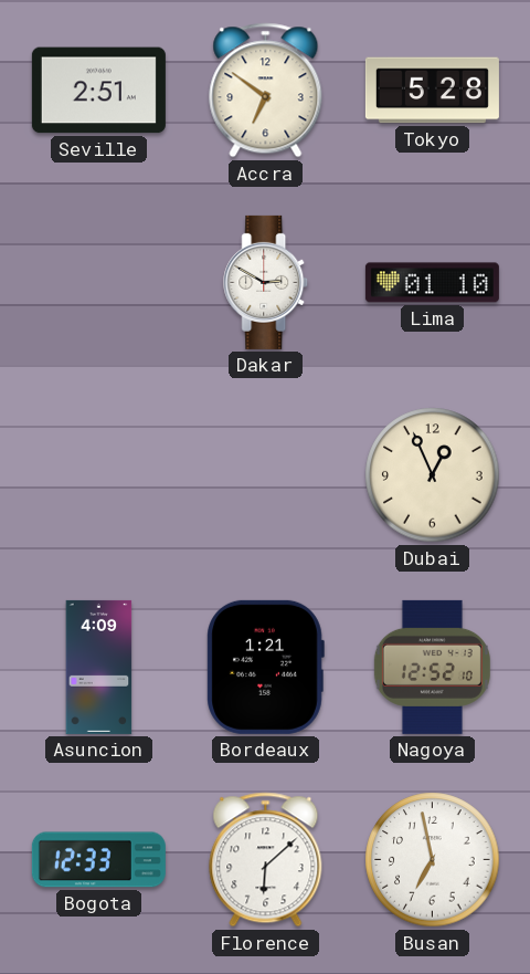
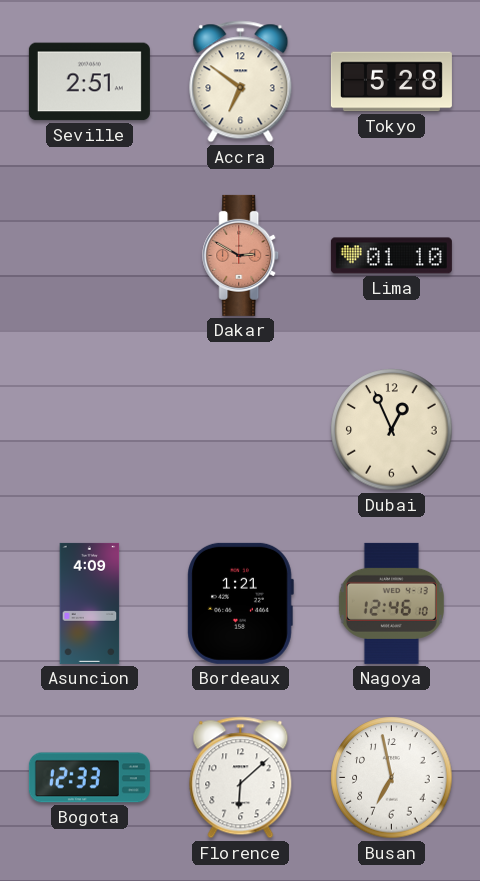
Dakar dial: white -> salmon (241, 255)
Nagoya: 12:52 -> 12:46 (391, 603)
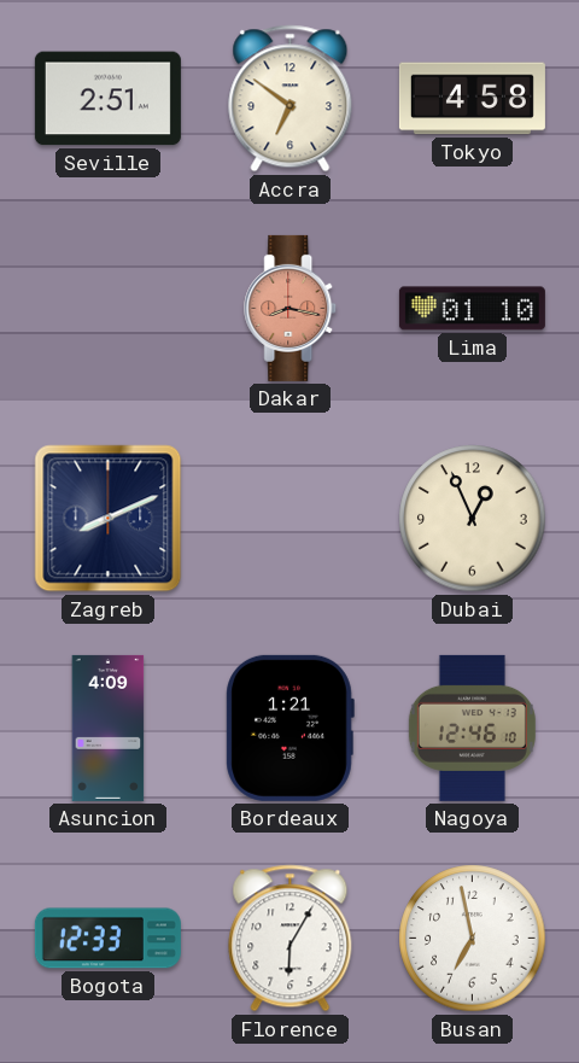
Tokyo: 5:28 -> 4:58 (472, 99)
Dakar: 2:50 -> 8:17 (291, 308)
Zagreb: none -> 8:11 (109, 519)
Florence: 6:08 -> 6:05 (291, 939)
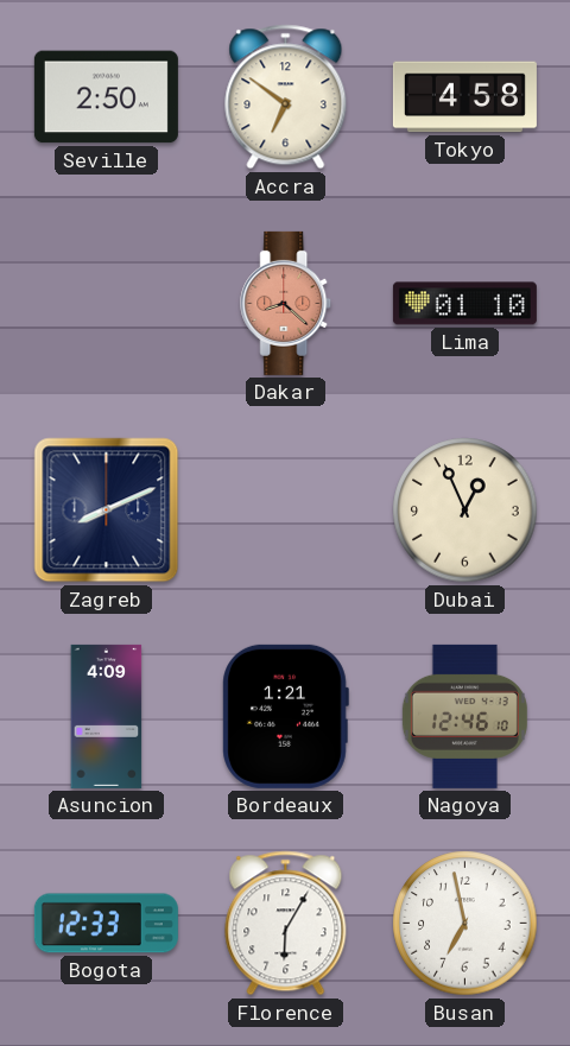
Seville: 2:51 -> 2:50 (106, 97)
Dakar: 8:17 -> 8:22 (286, 303)
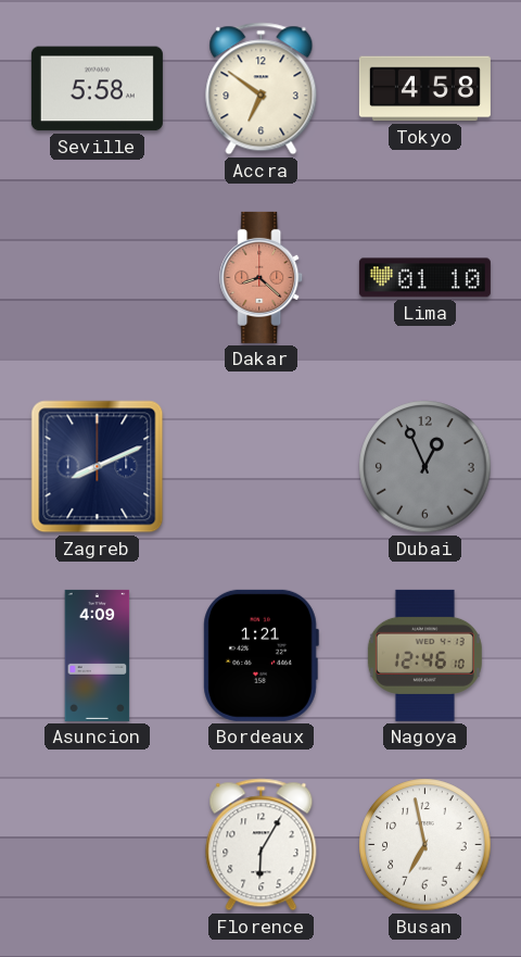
Seville: 2:50 -> 5:58 (97, 89)
Dubai dial: cream -> grey (425, 467)
Bogota: 12:33 -> none (106, 924)
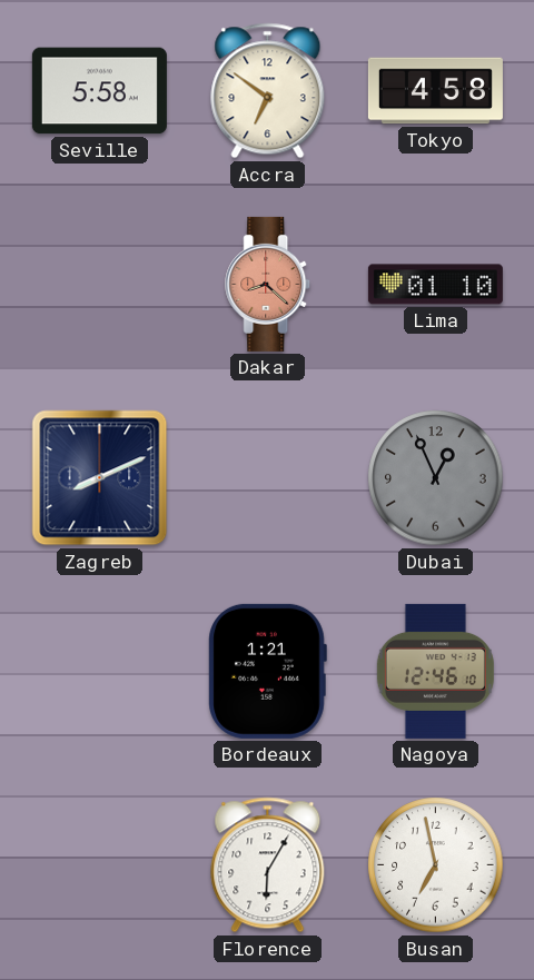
Asuncion: 4:09 -> none (98, 655)
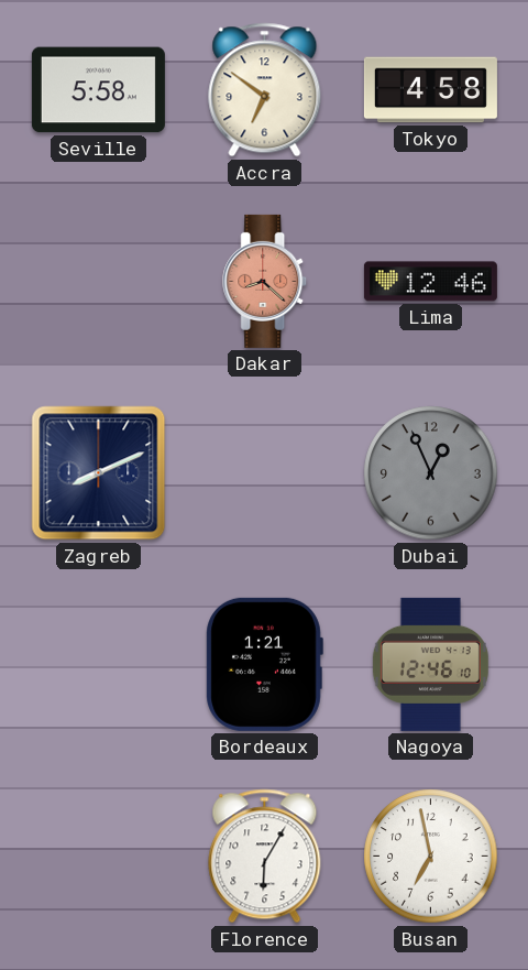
Lima: 01:10 -> 12:46 (430, 282)
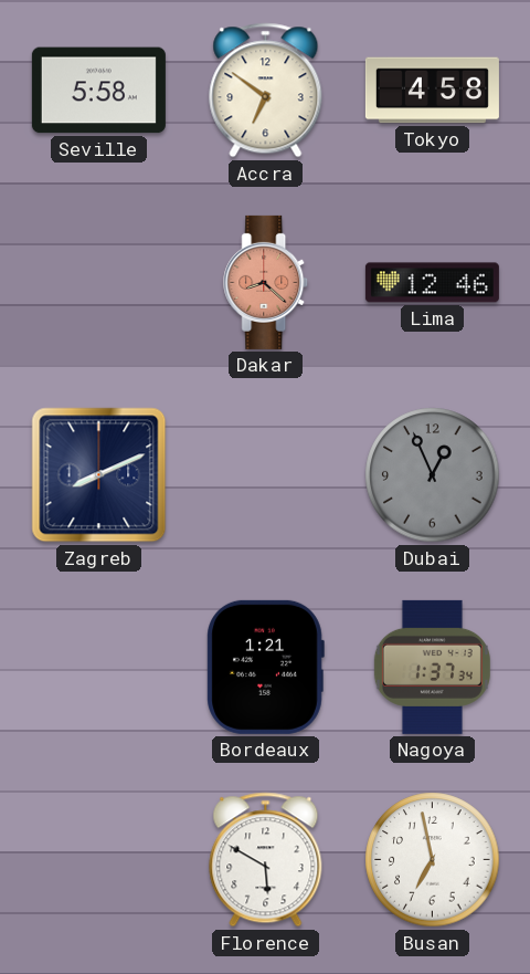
Nagoya: 12:46 -> 1:37 (432, 667)
Florence: 6:05 -> 5:50 (266, 860)
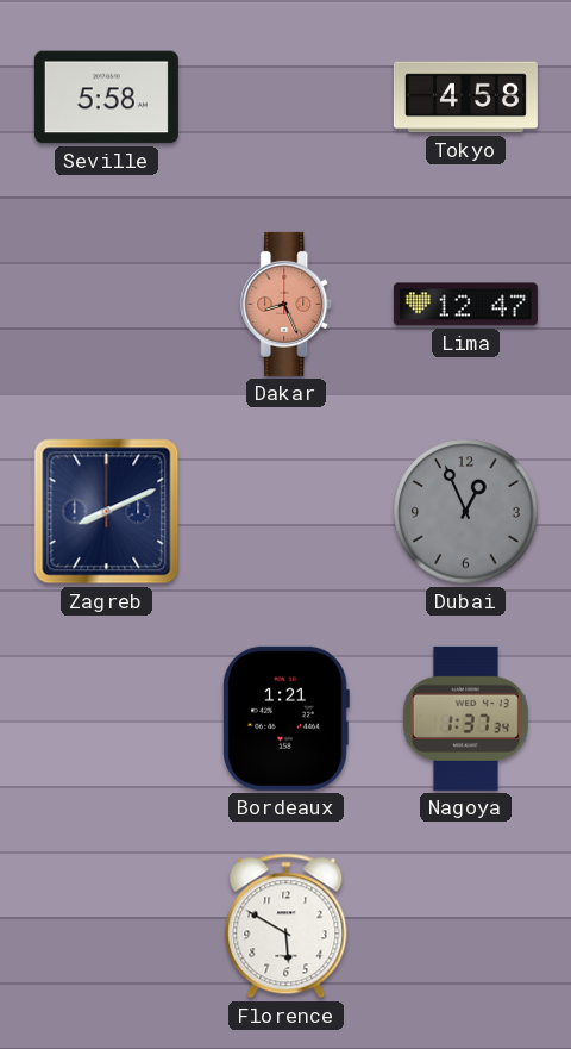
Accra: 6:51 -> none (266, 91)
Dakar: 8:22 -> 8:26 (287, 304)
Lima: 12:46 -> 12:47 (465, 305)
Busan: 6:58 -> none (433, 860)
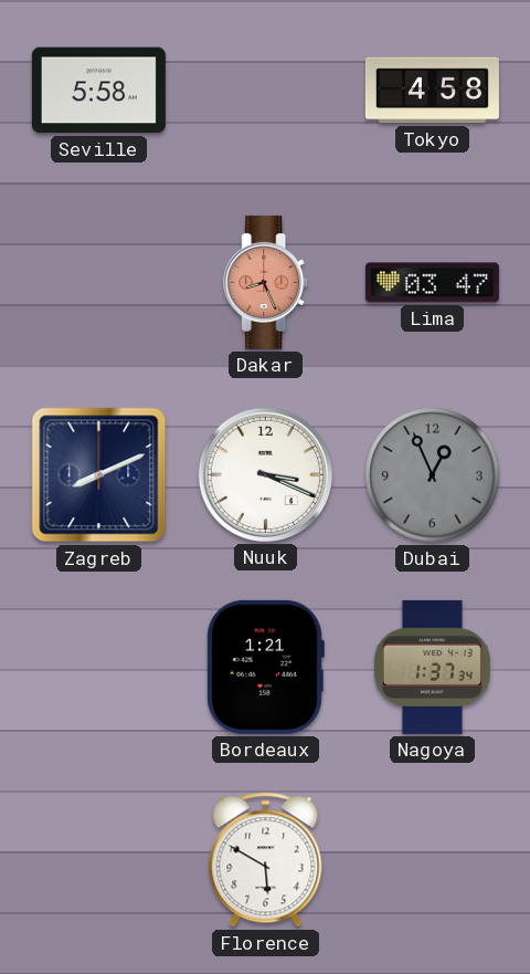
Lima: 12:47 -> 03:47 (432, 283)
Nuuk: none -> 3:19 (265, 474)
